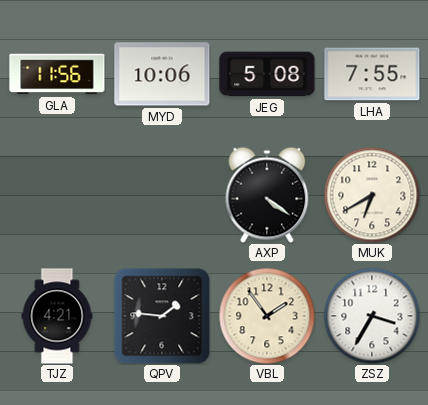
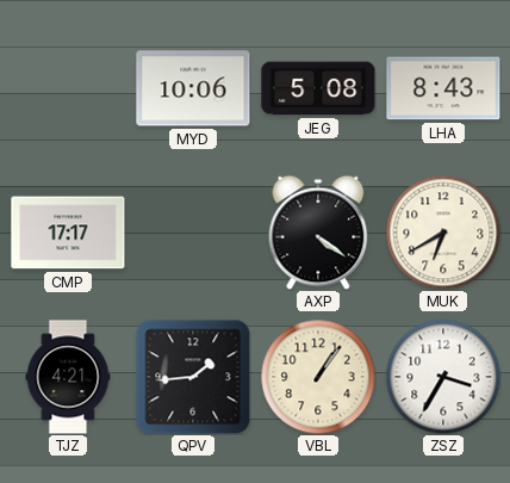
GLA: 11:56 -> none (57, 74)
LHA: 7:55 -> 8:43 (443, 88)
CMP: none -> 17:17 (68, 233)
QPV: 1:46 -> 1:44 (193, 377)
VBL: 1:54 -> 1:06 (318, 377)
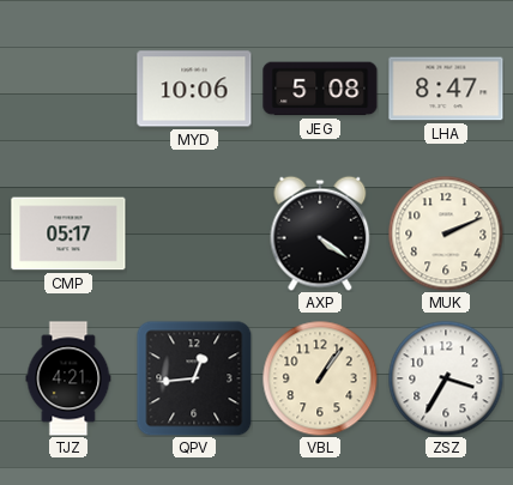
LHA: 8:43 -> 8:47 (446, 89)
CMP: 17:17 -> 05:17 (68, 234)
MUK: 6:40 -> 2:11 (446, 234)
QPV: 1:44 -> 12:44 (194, 378)
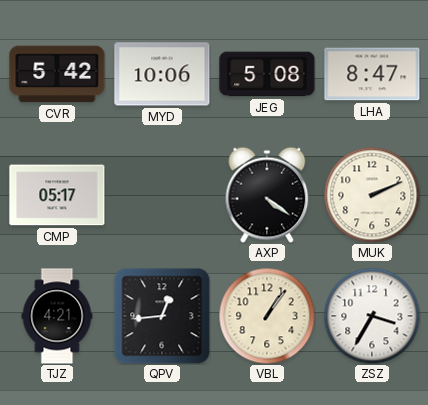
CVR: none -> 5:42 (57, 74)
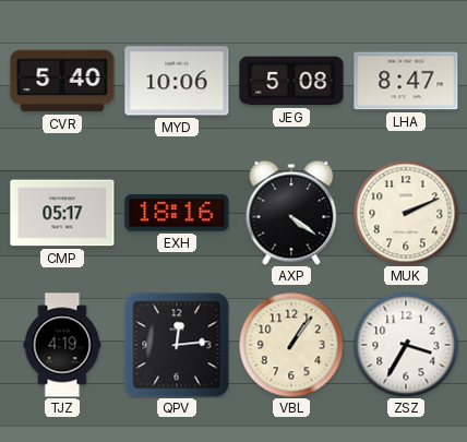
CVR: 5:42 -> 5:40 (62, 81)
EXH: none -> 18:16 (177, 213)
TJZ: 4:21 -> 4:19 (62, 345)
QPV: 12:44 -> 12:14 (177, 345)
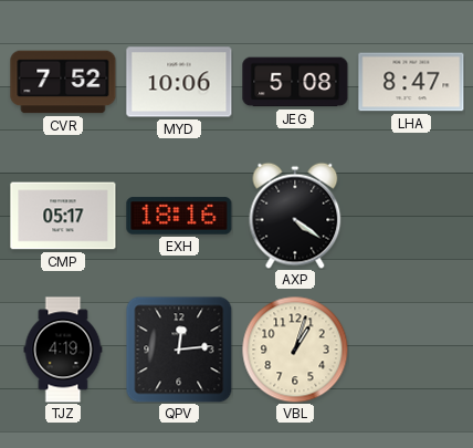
CVR: 5:40 -> 7:52 (63, 82)
MUK: 2:11 -> none (406, 213)
VBL: 1:06 -> 1:03 (295, 350)
ZSZ: 3:35 -> none (406, 345)
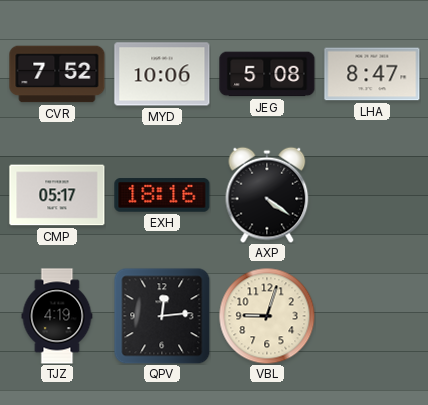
VBL: 1:03 -> 9:03 (267, 316)
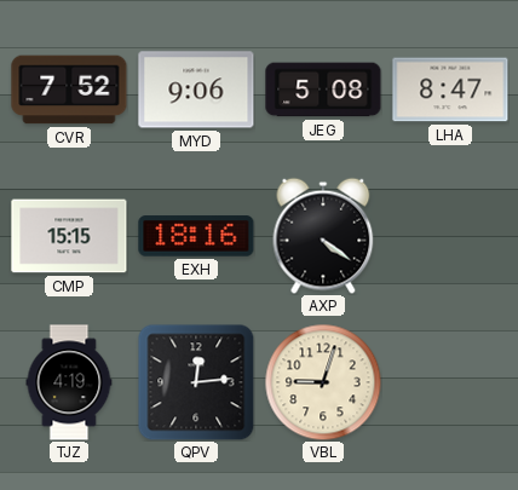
MYD: 10:06 -> 9:06 (196, 90)
CMP: 05:17 -> 15:15 (69, 236)
